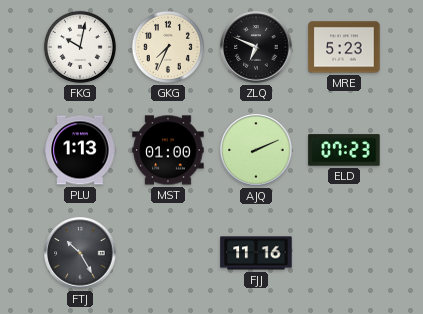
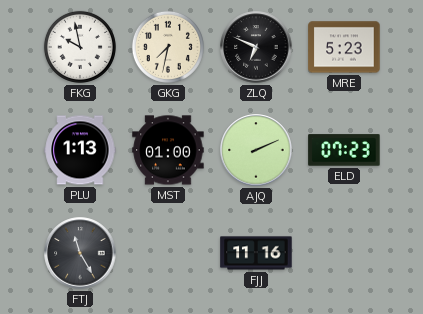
FKG: 10:02 -> 9:58 (80, 47)
GKG: 7:34 -> 7:32 (168, 47)
FTJ: 10:25 -> 11:25 (80, 253)
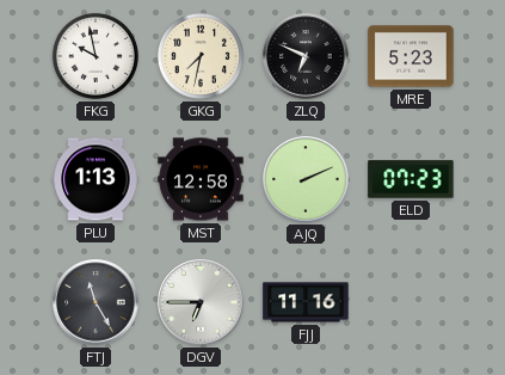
MST: 01:00 -> 12:58 (201, 179)
DGV: none -> 6:45 (201, 302)
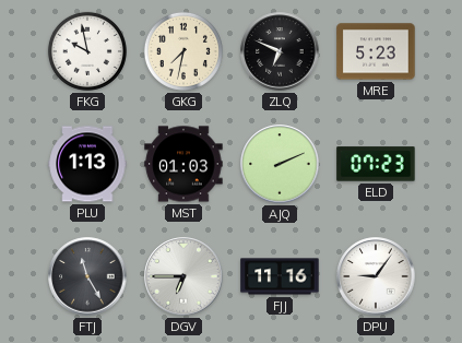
MST: 12:58 -> 01:03 (183, 164)
DPU: none -> 9:06 (376, 276)
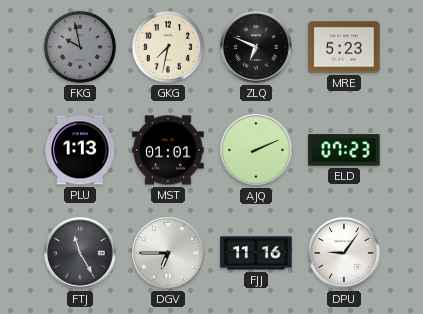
FKG dial: white -> grey (80, 47)
MST: 01:03 -> 01:01 (168, 150)
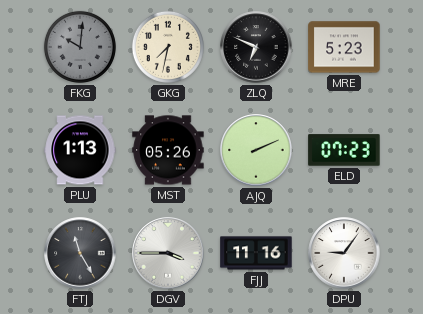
FKG: 9:58 -> 10:01 (80, 47)
MST: 01:01 -> 05:26 (168, 150)
DGV: 6:45 -> 3:45 (168, 253)
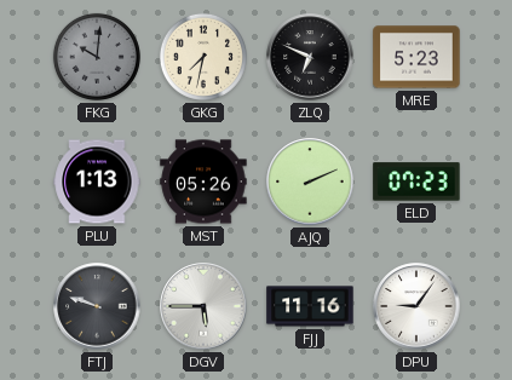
FTJ: 11:25 -> 9:48 (97, 306)
DGV: 3:45 -> 5:45 (203, 306)
